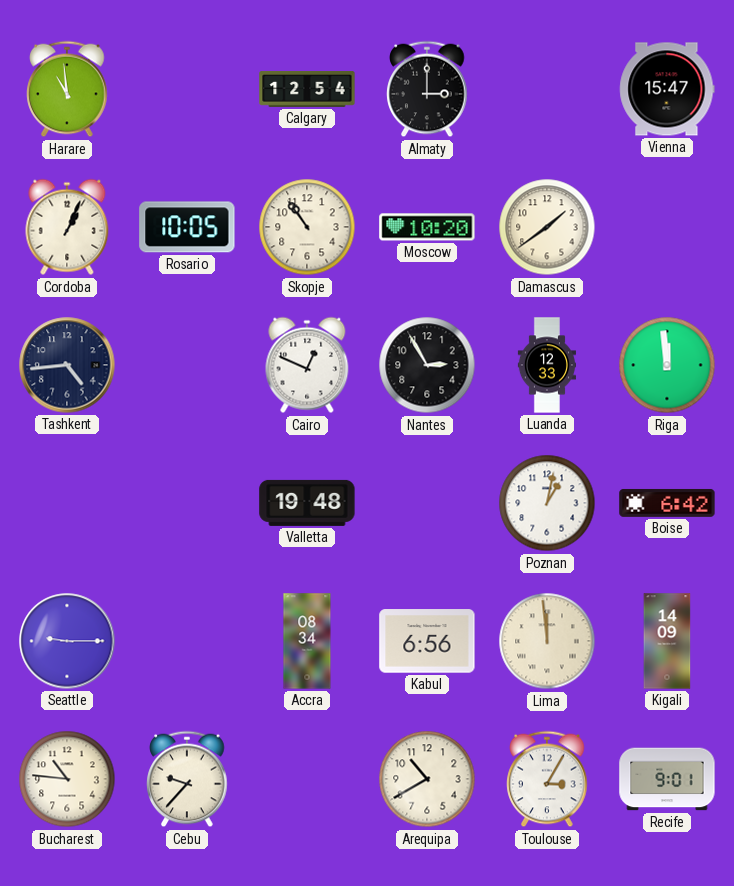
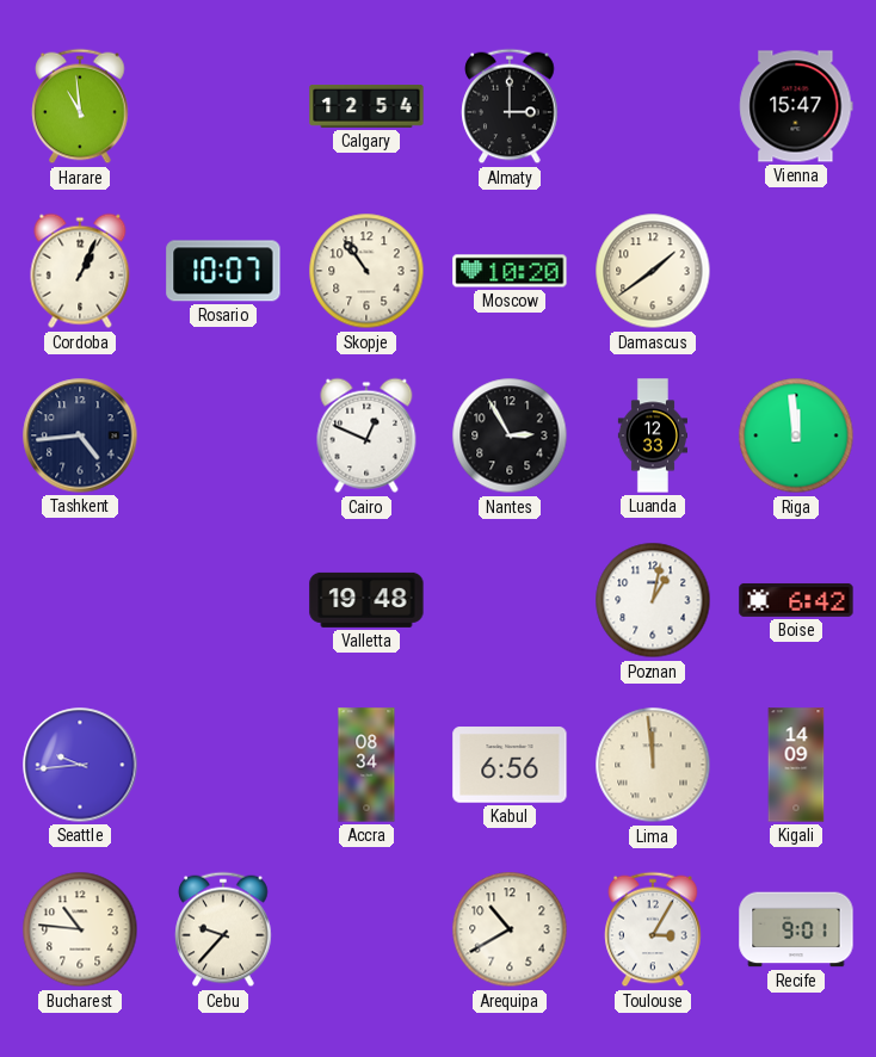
Rosario: 10:05 -> 10:07 (223, 271)
Seattle: 9:15 -> 9:44 (80, 765)
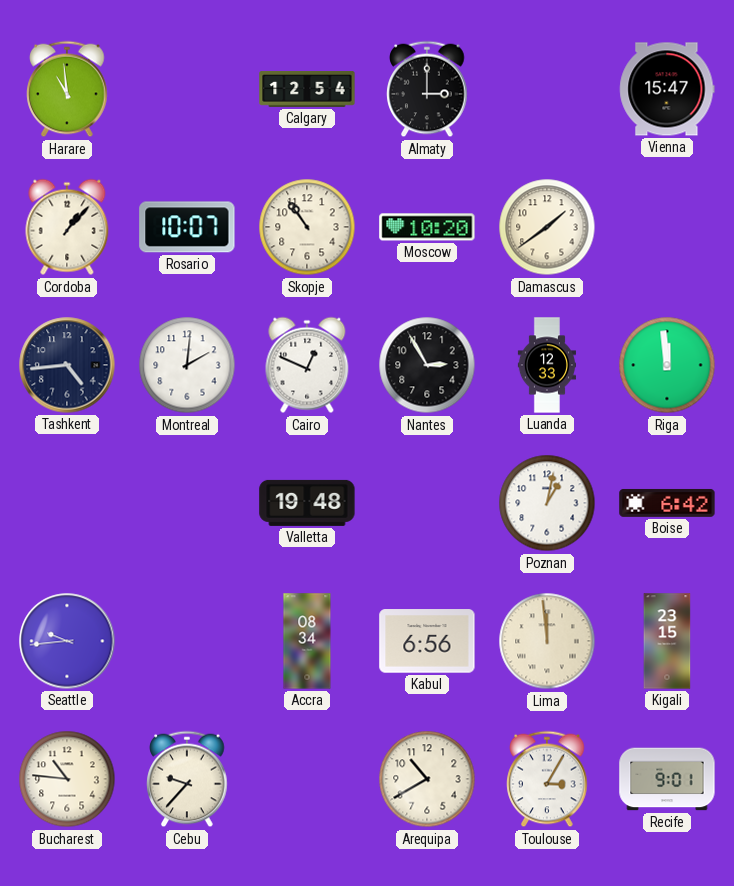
Cordoba: 1:04 -> 1:07 (67, 227)
Montreal: none -> 2:01 (187, 365)
Kigali: 14:09 -> 23:15 (667, 641)
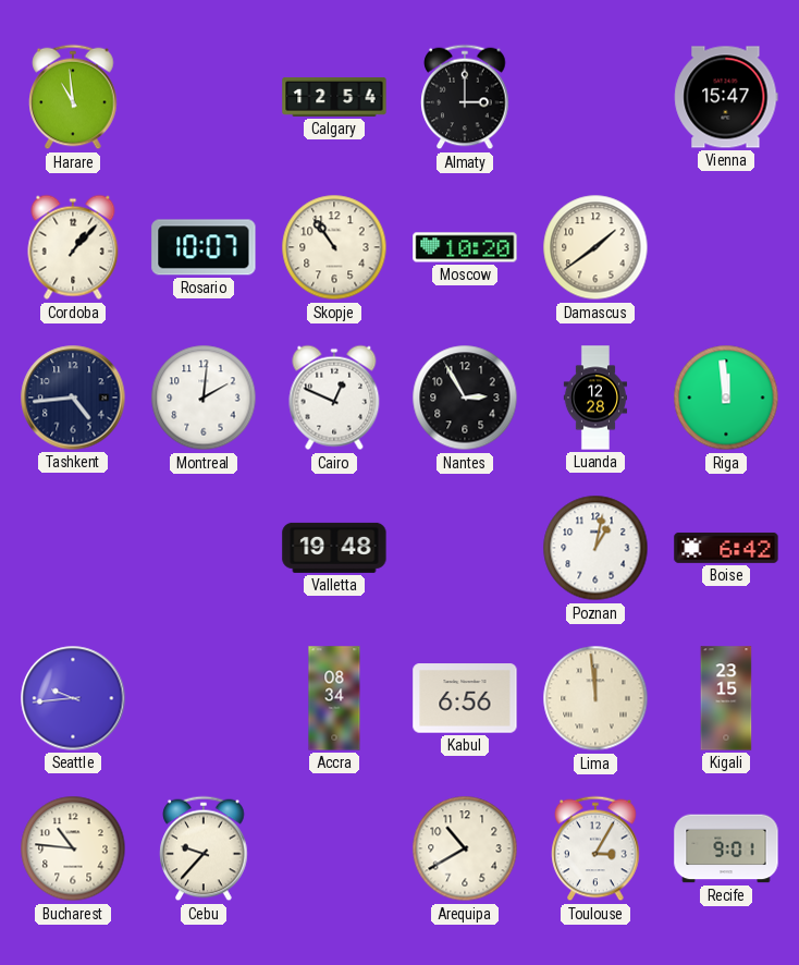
Luanda: 12:33 -> 12:28 (594, 398)
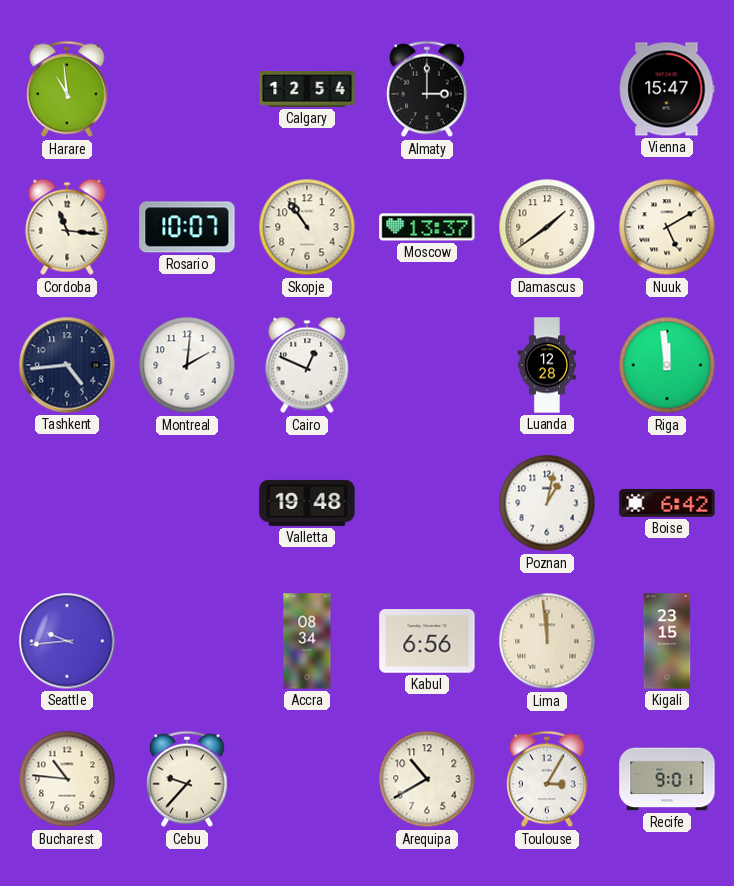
Cordoba: 1:07 -> 11:16 (67, 227)
Moscow: 10:20 -> 13:37 (427, 227)
Nuuk: none -> 5:10 (667, 227)
Nantes: 2:55 -> none (465, 398)
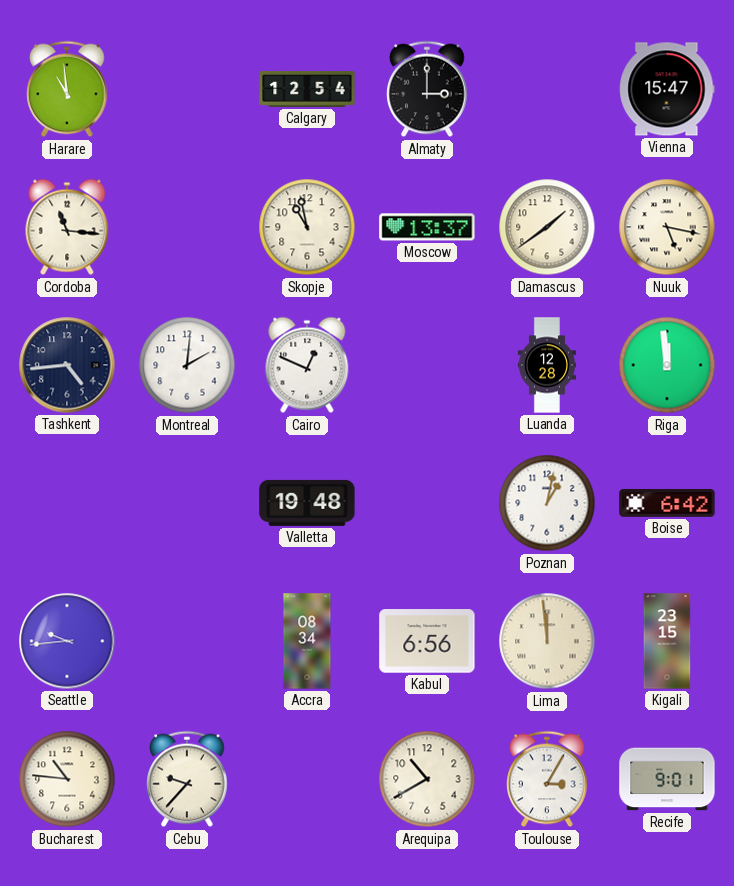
Rosario: 10:07 -> none (187, 227)
Skopje: 10:54 -> 10:58 (307, 227)
Nuuk: 5:10 -> 5:17 (667, 227)
